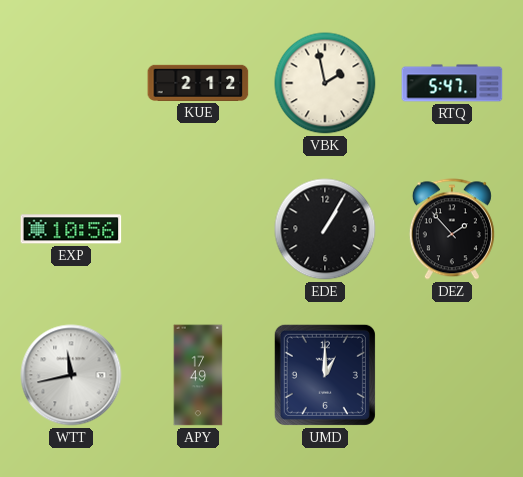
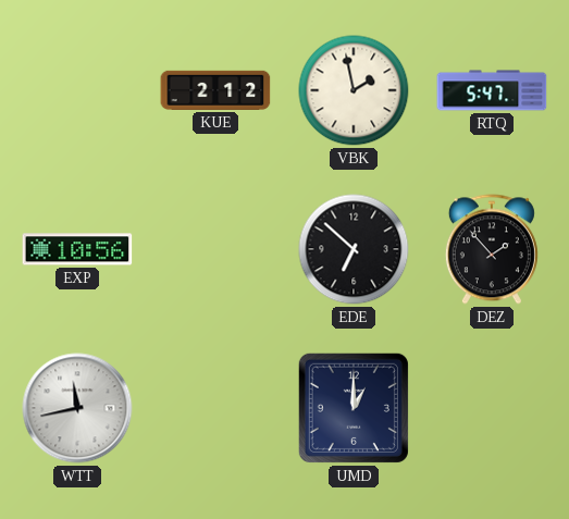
EDE: 1:05 -> 6:52 (354, 249)
APY: 17:49 -> none (198, 375)
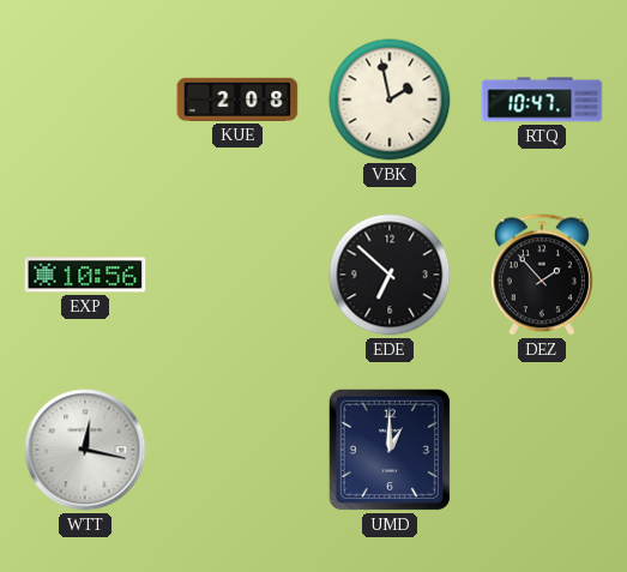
KUE: 2:12 -> 2:08 (237, 100)
RTQ: 5:47 -> 10:47 (542, 100)
WTT: 11:43 -> 12:17 (85, 450)
